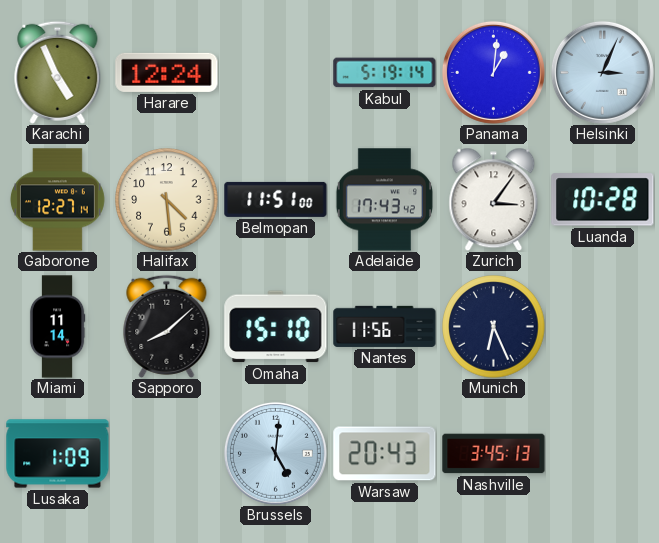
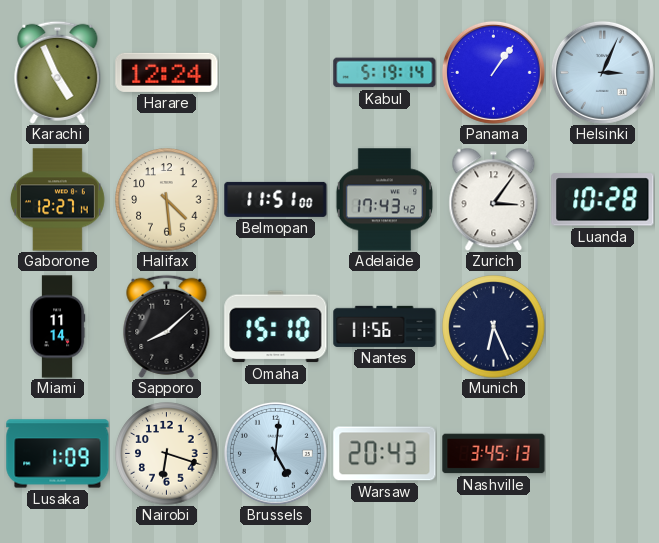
Panama: 1:01 -> 1:06 (493, 72)
Nairobi: none -> 6:18 (167, 454)
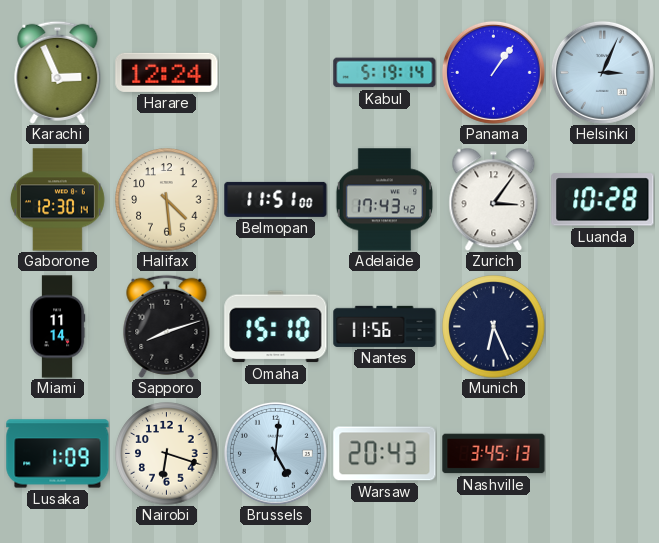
Karachi: 4:56 -> 2:56 (58, 72)
Gaborone: 12:27 -> 12:30 (57, 200)
Sapporo: 8:08 -> 8:12 (167, 326)
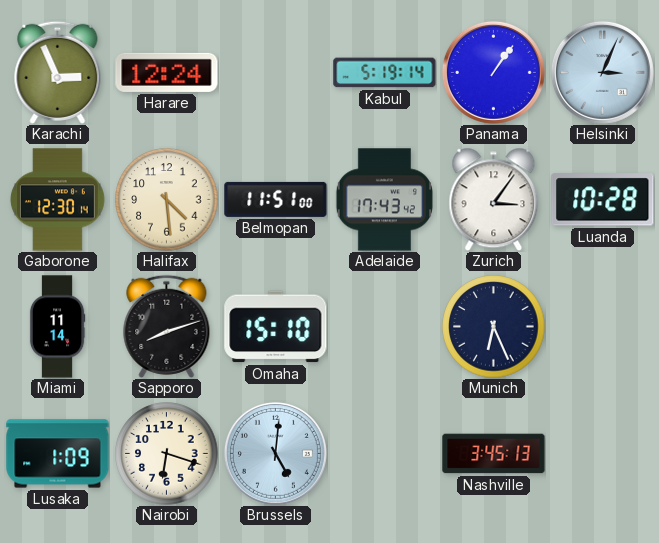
Nantes: 11:56 -> none (385, 326)
Warsaw: 20:43 -> none (385, 454)
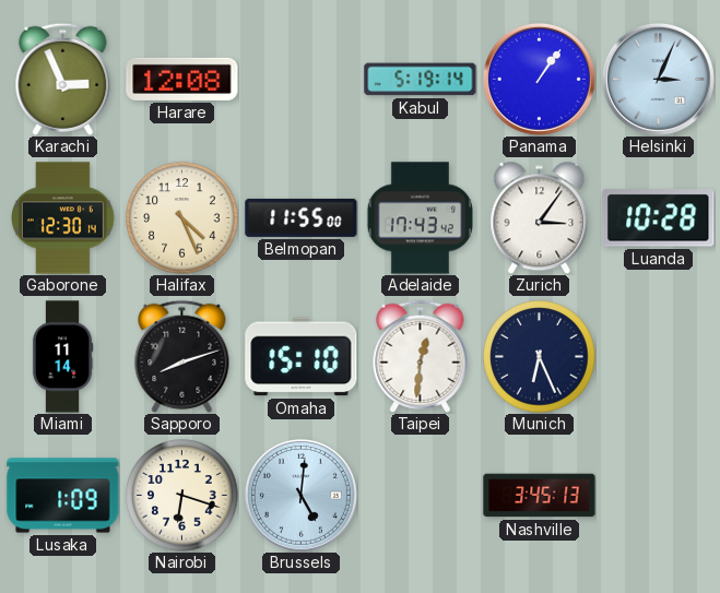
Harare: 12:24 -> 12:08 (182, 79)
Halifax: 4:29 -> 4:26 (182, 218)
Belmopan: 11:51 -> 11:55 (302, 217)
Taipei: none -> 12:31 (421, 356)
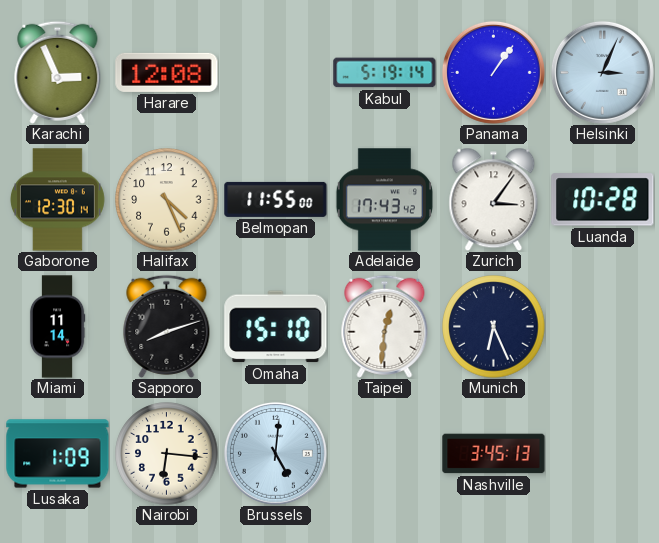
Nairobi: 6:18 -> 6:16 (167, 454)
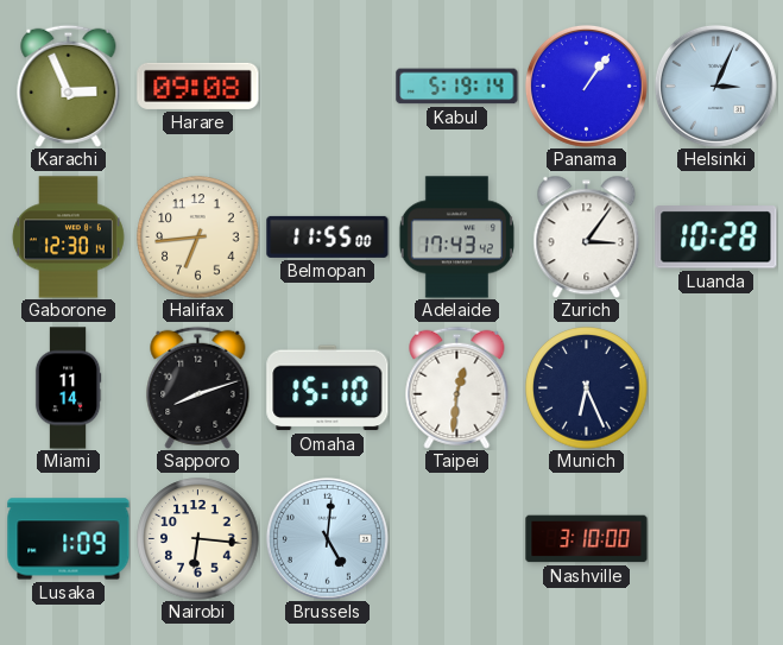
Harare: 12:08 -> 09:08 (198, 86)
Halifax: 4:26 -> 6:44 (198, 238)
Nashville: 3:45 -> 3:10 (587, 539)
